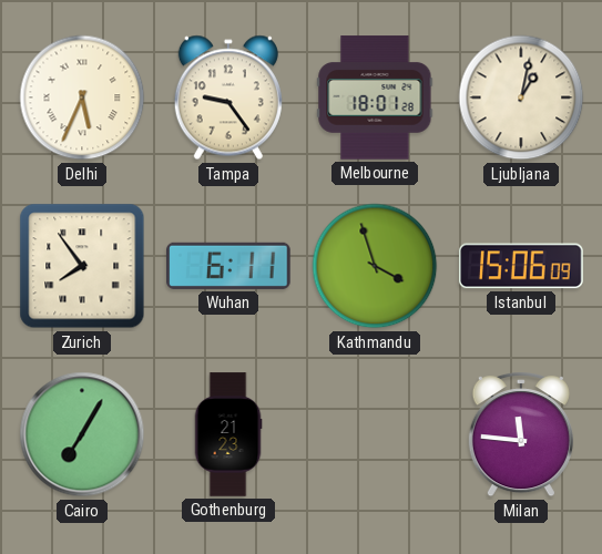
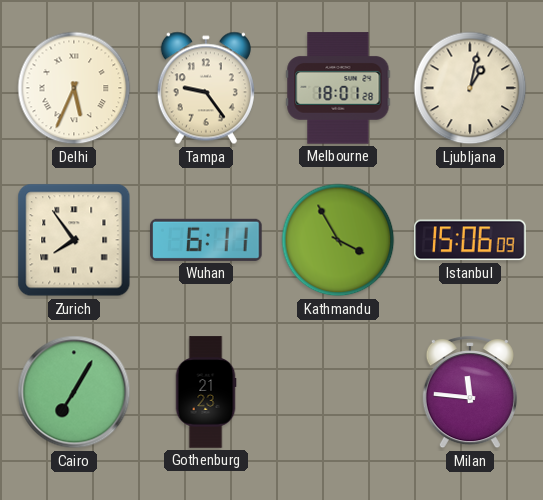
Kathmandu: 3:57 -> 3:55 (338, 240)
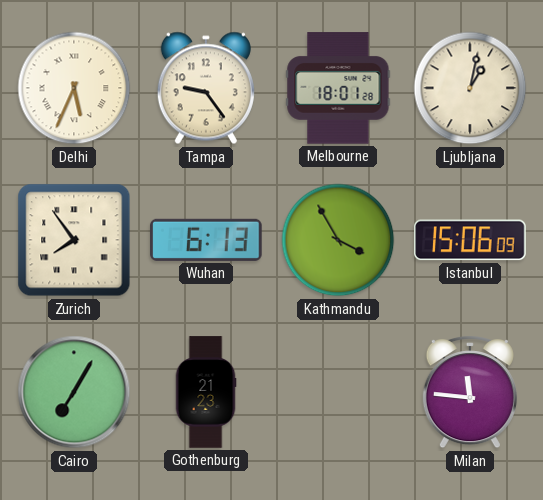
Wuhan: 6:11 -> 6:13 (206, 240)
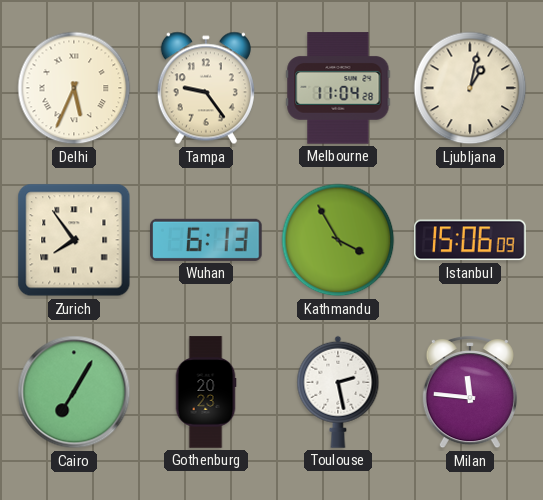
Melbourne: 18:01 -> 11:04 (338, 88)
Gothenburg: 21:23 -> 20:23 (206, 392)
Toulouse: none -> 2:28 (338, 392)
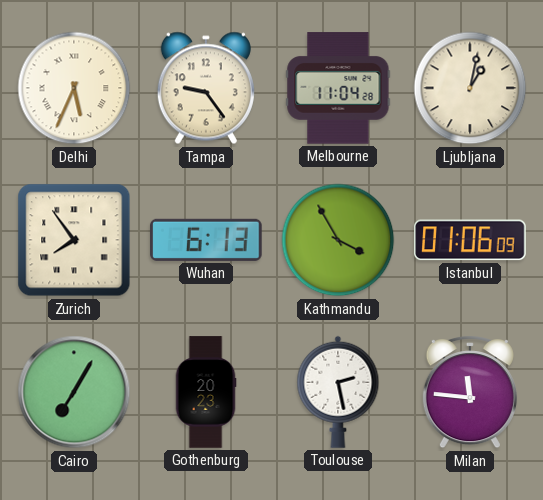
Istanbul: 15:06 -> 01:06 (470, 240)
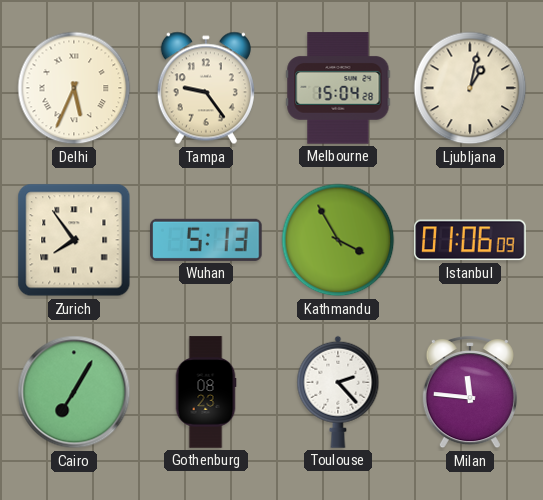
Melbourne: 11:04 -> 15:04 (338, 88)
Wuhan: 6:13 -> 5:13 (206, 240)
Gothenburg: 20:23 -> 08:23 (206, 392)
Toulouse: 2:28 -> 2:23 (338, 392)
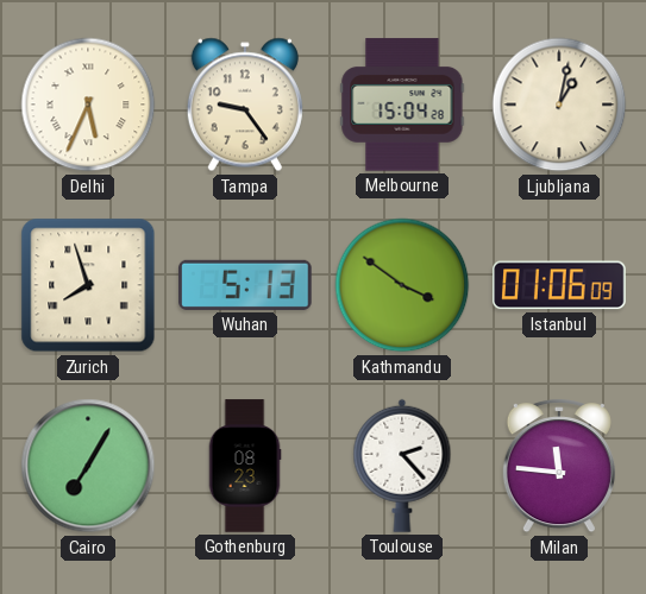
Zurich: 7:54 -> 7:57 (88, 285)
Kathmandu: 3:55 -> 3:51 (402, 285)
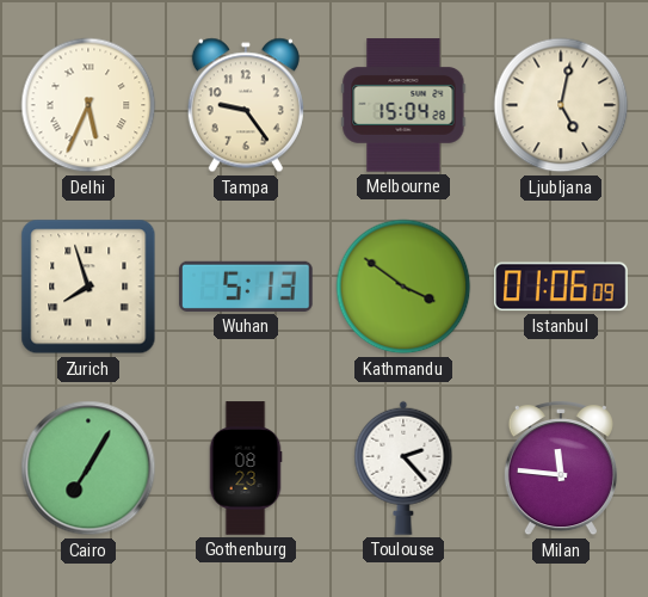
Ljubljana: 1:02 -> 5:02 (561, 105)
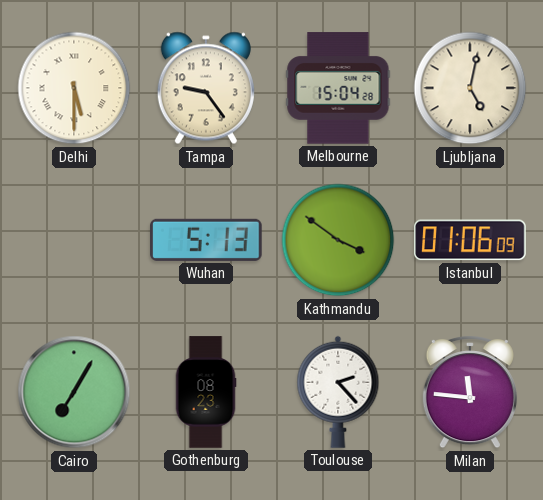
Delhi: 5:34 -> 5:30 (74, 88)
Zurich: 7:57 -> none (88, 287)
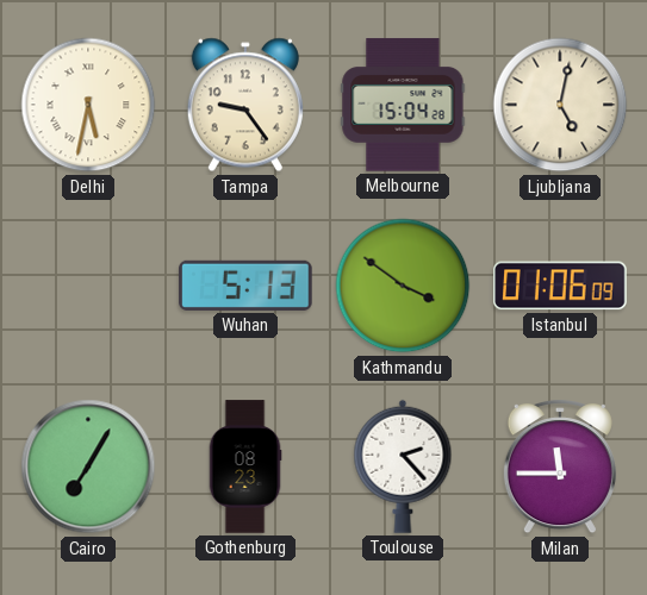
Delhi: 5:30 -> 5:32 (88, 105)
Milan: 11:46 -> 11:45 (560, 468)
